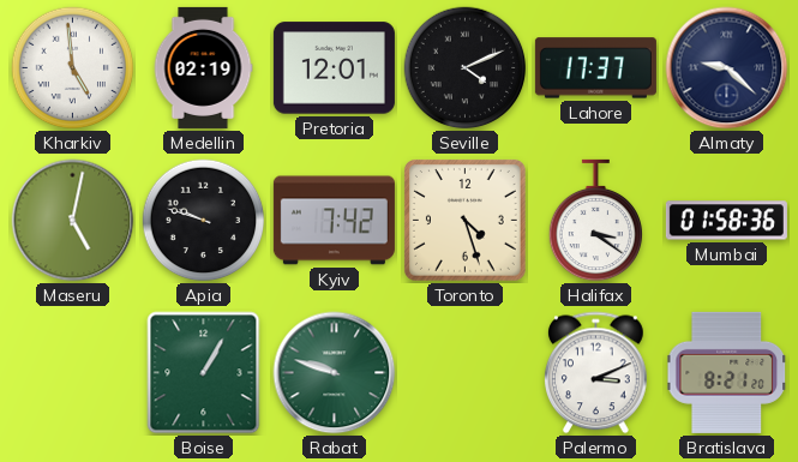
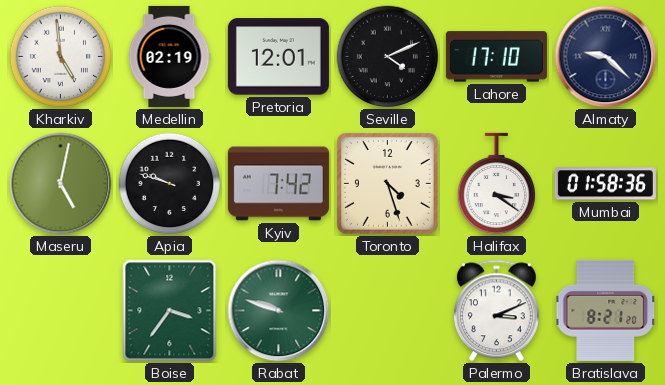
Lahore: 17:37 -> 17:10 (496, 57)
Boise: 1:05 -> 3:36 (170, 311)
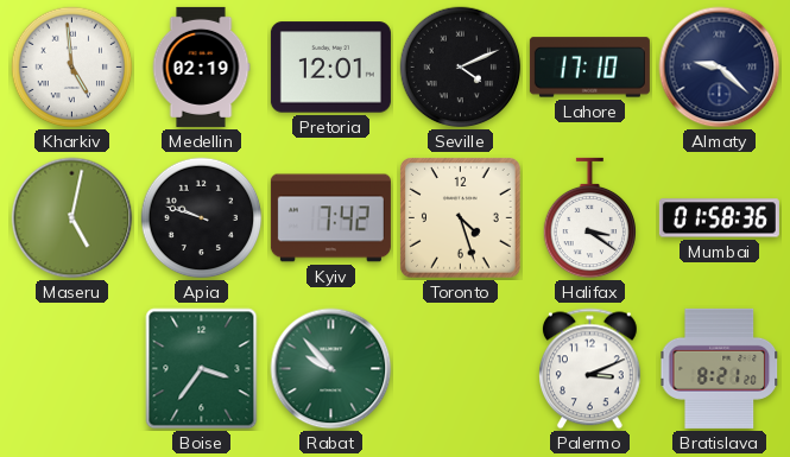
Rabat: 9:48 -> 9:53 (331, 369)
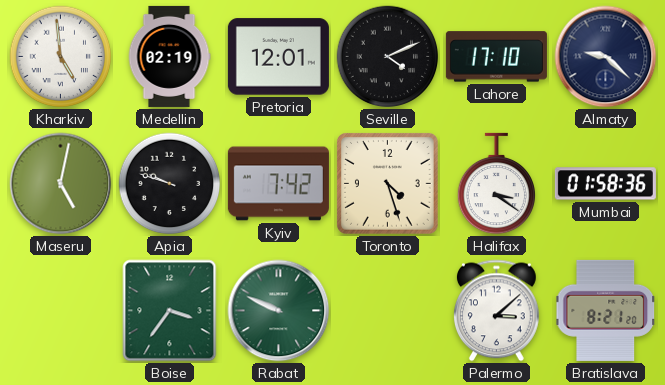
Rabat: 9:53 -> 9:49 (279, 311)
Palermo: 3:11 -> 3:08 (497, 311)
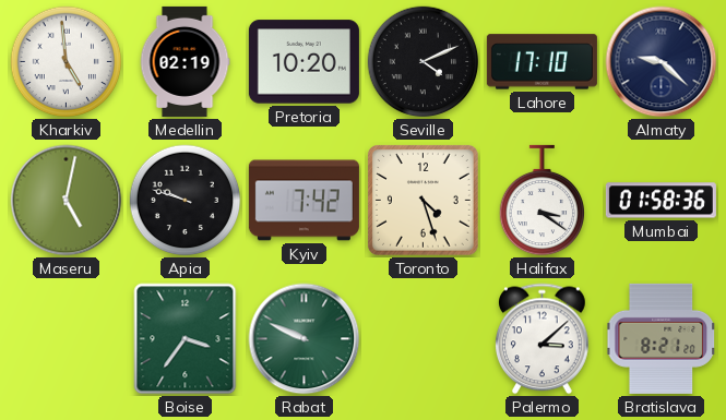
Pretoria: 12:01 -> 10:20 (304, 62)
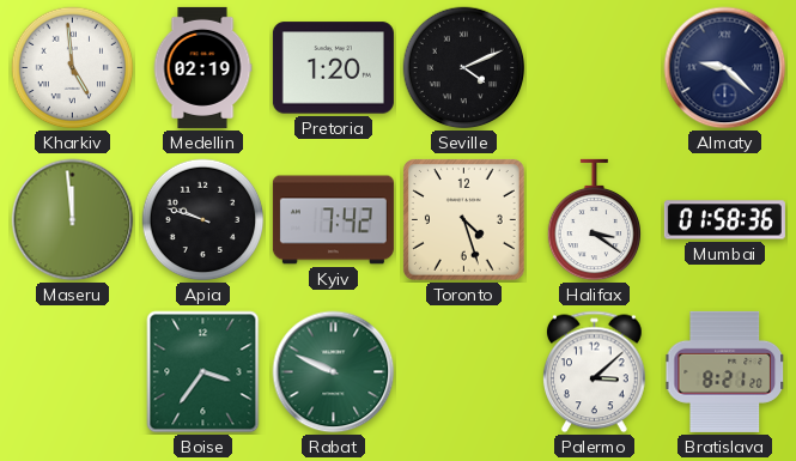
Pretoria: 10:20 -> 1:20 (333, 68)
Lahore: 17:10 -> none (541, 62)
Maseru: 5:02 -> 11:59 (73, 220)
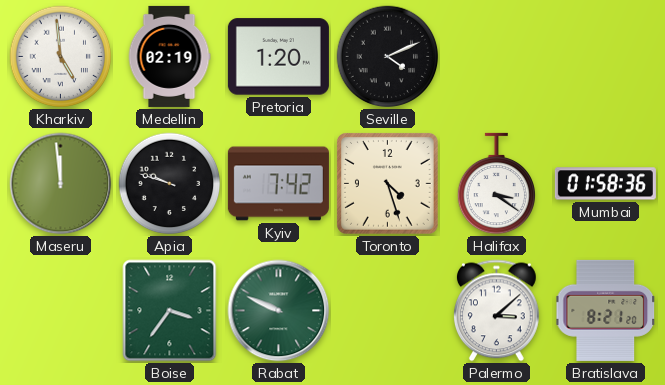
Almaty: 9:22 -> none (725, 68)
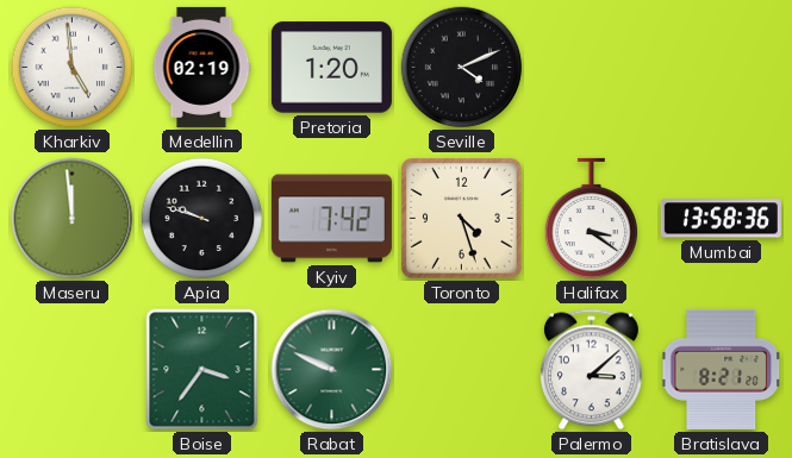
Mumbai: 01:58 -> 13:58 (721, 219)
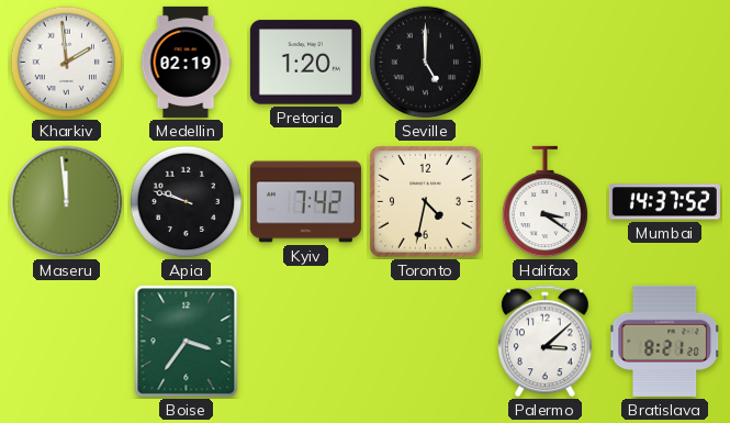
Kharkiv: 4:59 -> 1:59 (67, 63)
Seville: 4:11 -> 5:00 (426, 63)
Toronto: 4:27 -> 4:32 (426, 202)
Mumbai: 13:58 -> 14:37 (664, 202)
Rabat: 9:49 -> none (332, 370)
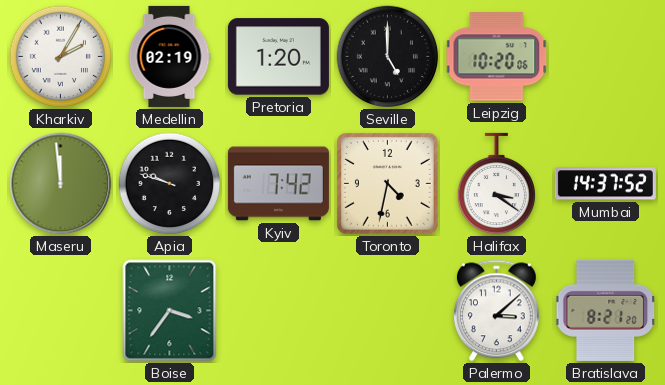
Kharkiv: 1:59 -> 2:05 (61, 57)
Leipzig: none -> 10:20 (497, 57)
